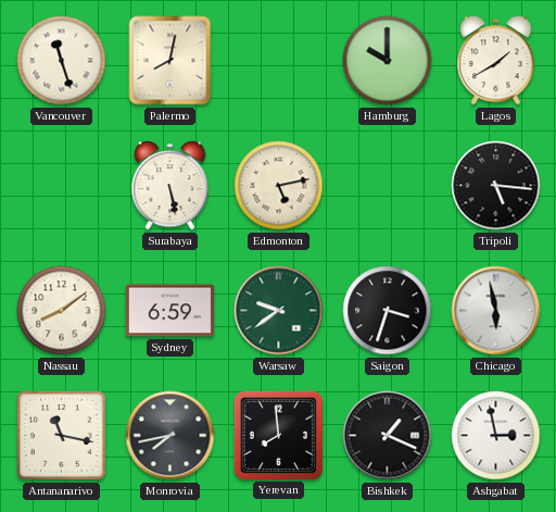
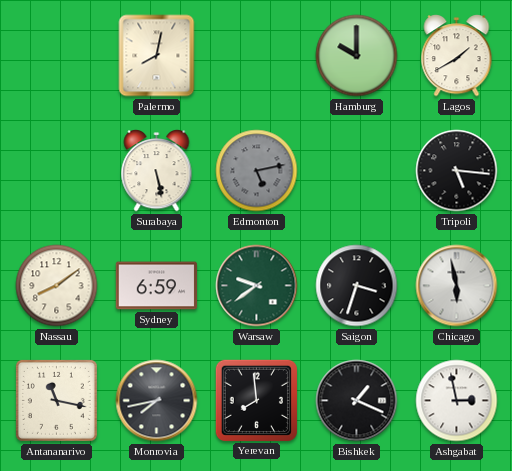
Vancouver: 11:27 -> none (62, 61)
Edmonton dial: cream -> grey (257, 171)
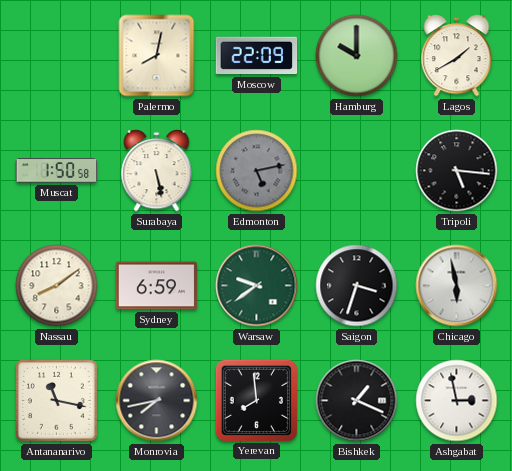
Moscow: none -> 22:09 (257, 56)
Muscat: none -> 1:50 (57, 171)
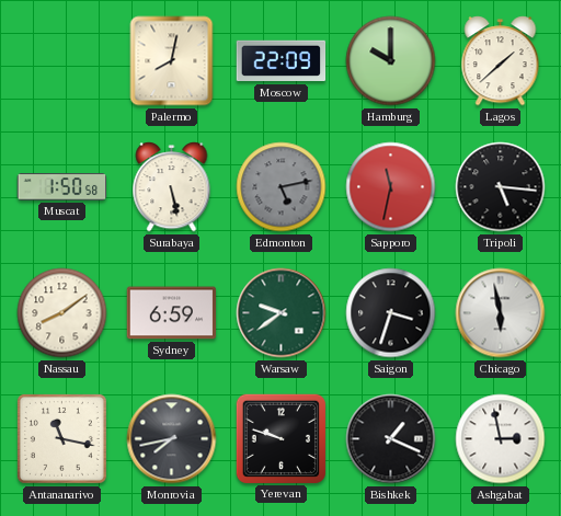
Lagos: 1:40 -> 1:38 (501, 61)
Sapporo: none -> 11:32 (391, 187)
Yerevan: 7:59 -> 9:48 (280, 438)
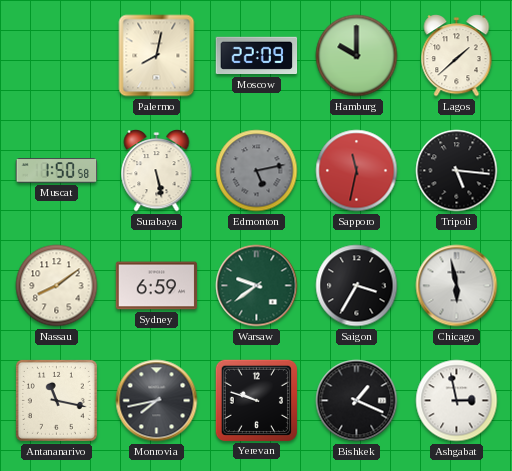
Saigon: 3:33 -> 3:35 (357, 286)
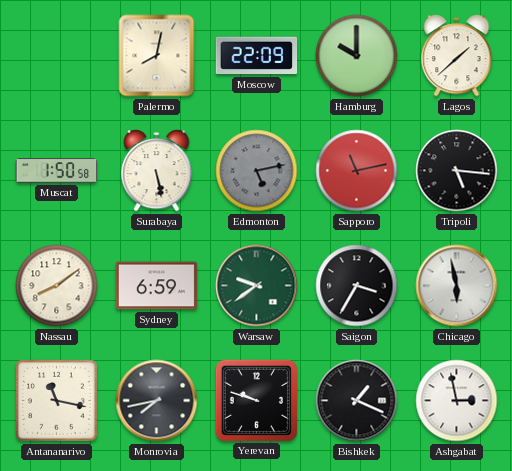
Sapporo: 11:32 -> 11:13 (357, 171)
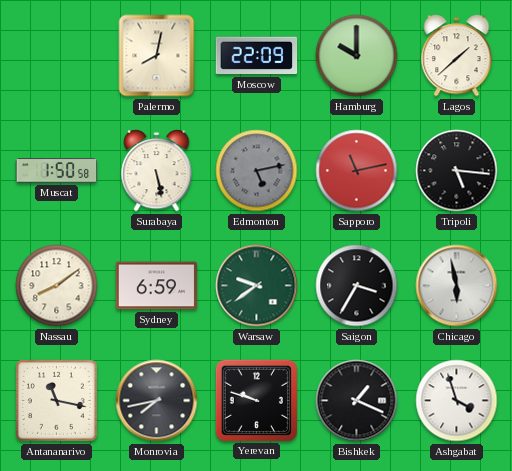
Ashgabat: 2:58 -> 3:57 (457, 401)
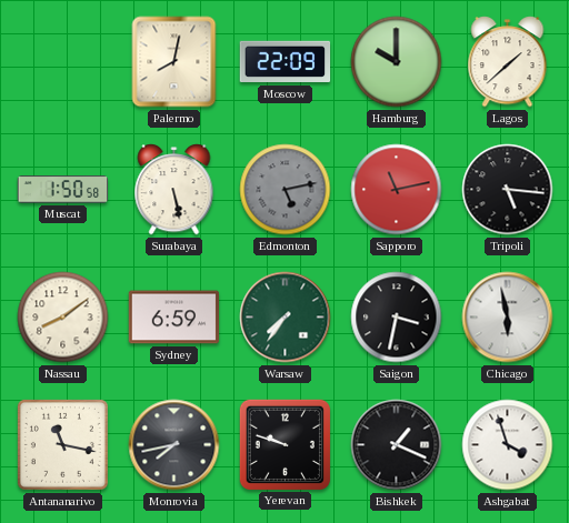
Warsaw: 9:39 -> 7:36 (286, 318)
Saigon: 3:35 -> 3:32 (397, 318)
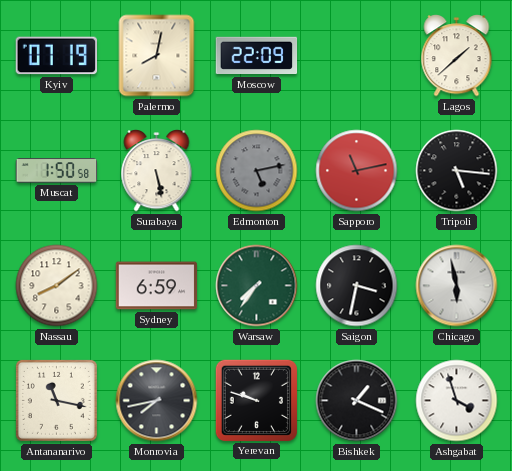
Kyiv: none -> 07:19 (56, 56)
Hamburg: 10:00 -> none (397, 62)
